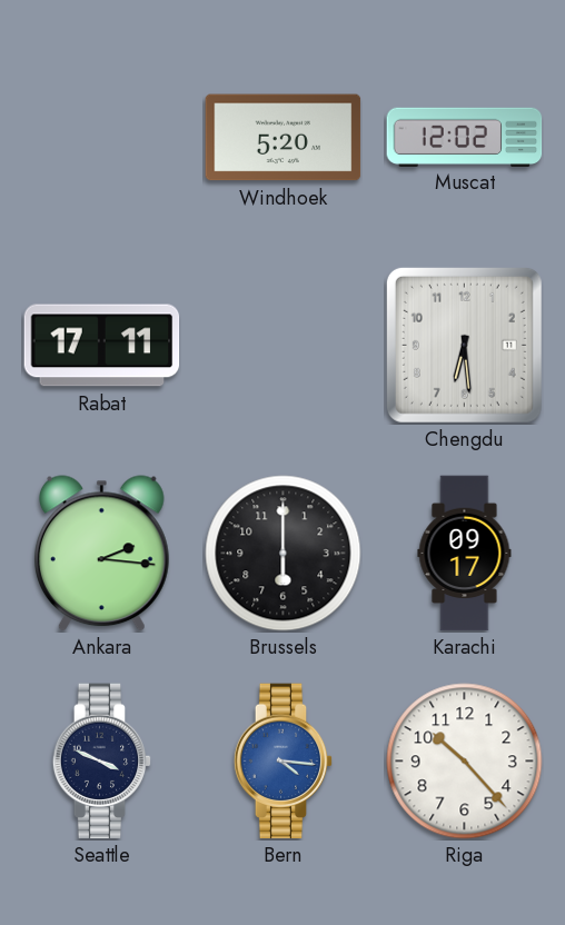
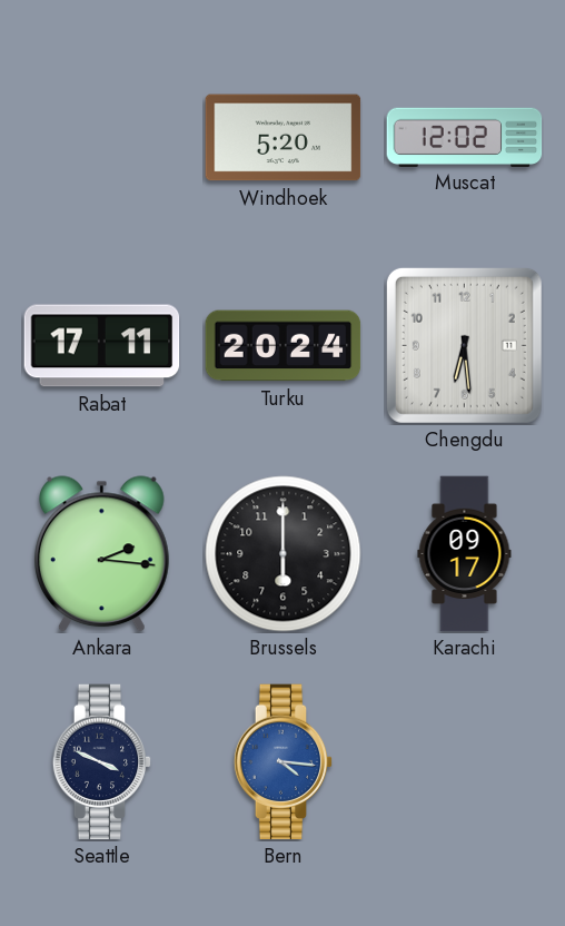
Turku: none -> 20:24 (284, 346)
Riga: 10:23 -> none (465, 762)
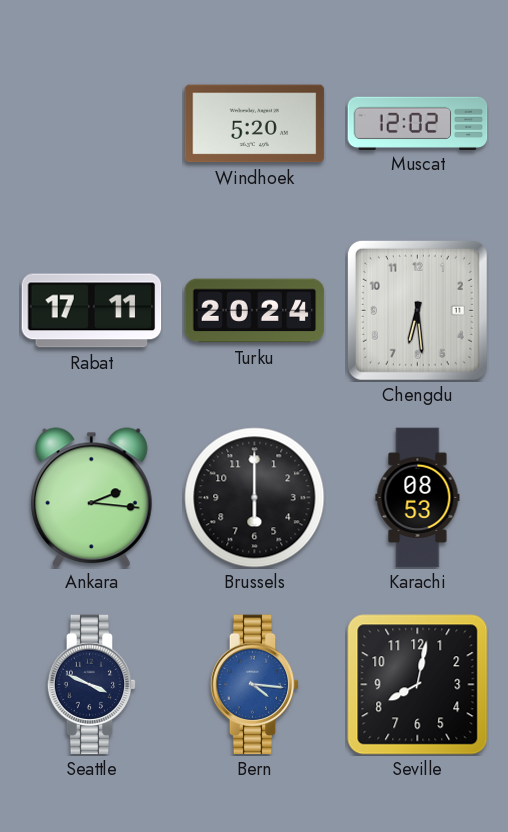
Karachi: 09:17 -> 08:53 (418, 498)
Seville: none -> 8:02 (418, 685)
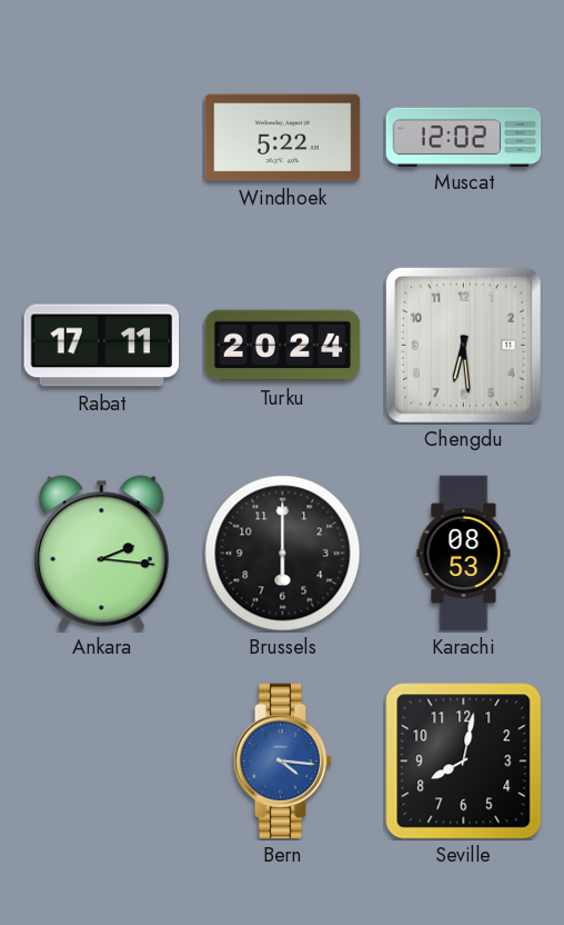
Windhoek: 5:20 -> 5:22 (283, 138)
Seattle: 3:49 -> none (92, 685)
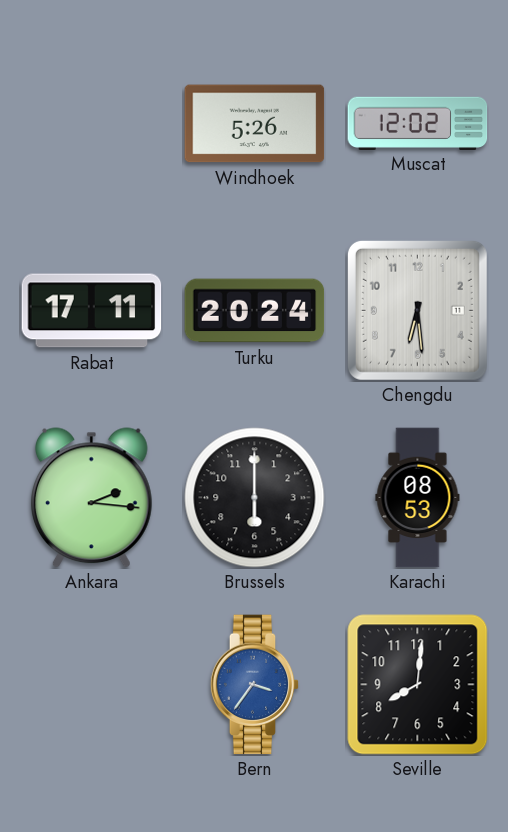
Windhoek: 5:22 -> 5:26 (255, 124)
Bern: 4:16 -> 3:36 (255, 685)
Seville: 8:02 -> 8:01 (418, 685)
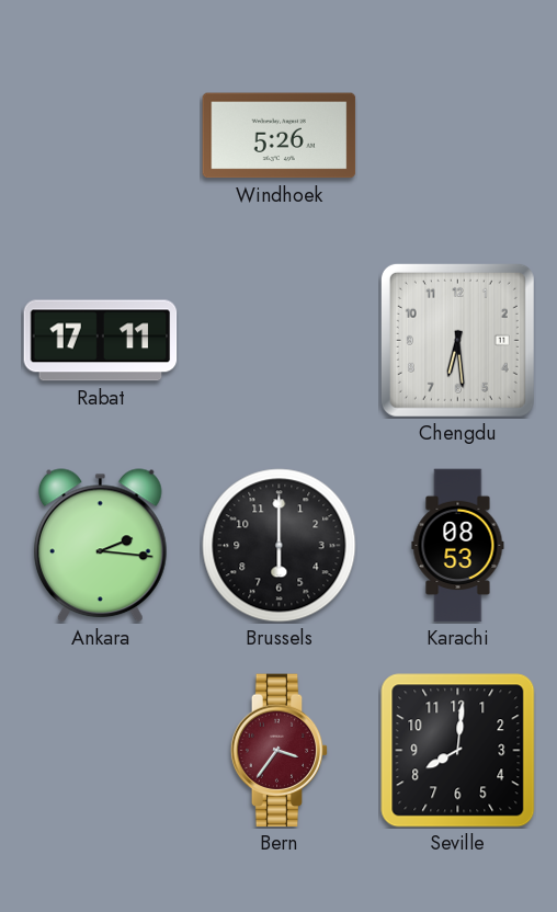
Muscat: 12:02 -> none (418, 123)
Turku: 20:24 -> none (255, 311)
Bern dial: blue -> burgundy (280, 751)
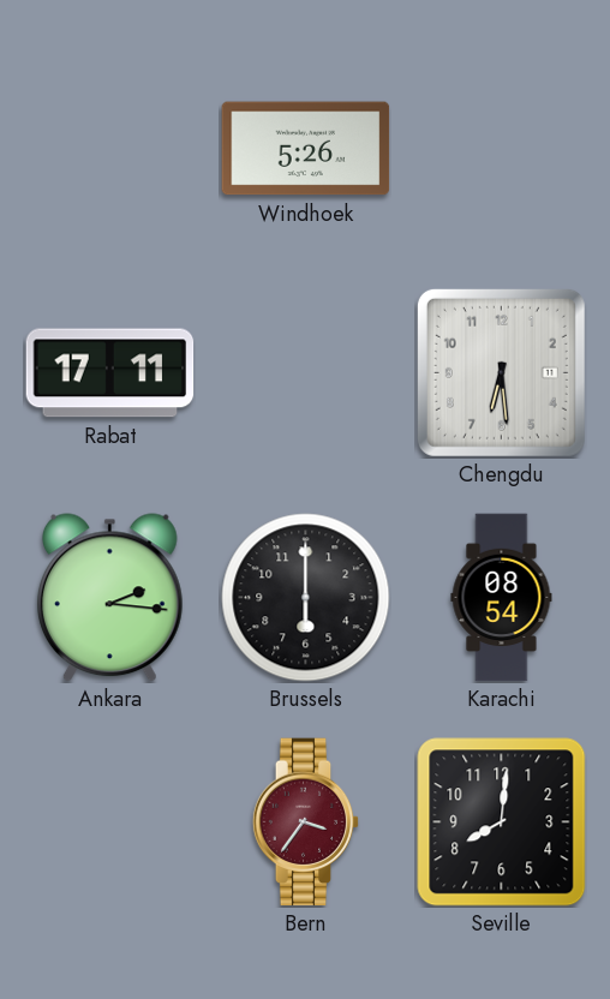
Karachi: 08:53 -> 08:54 (502, 598)
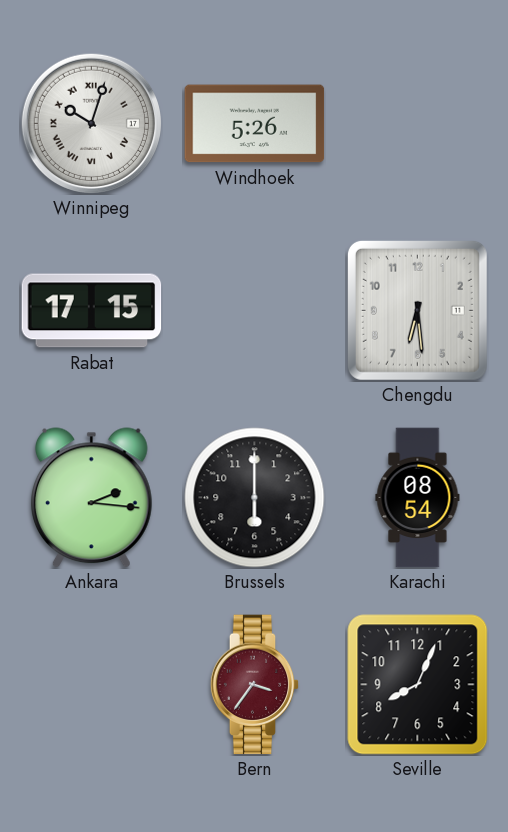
Winnipeg: none -> 10:03 (91, 123)
Rabat: 17:11 -> 17:15 (92, 311)
Seville: 8:01 -> 8:04 (418, 685)
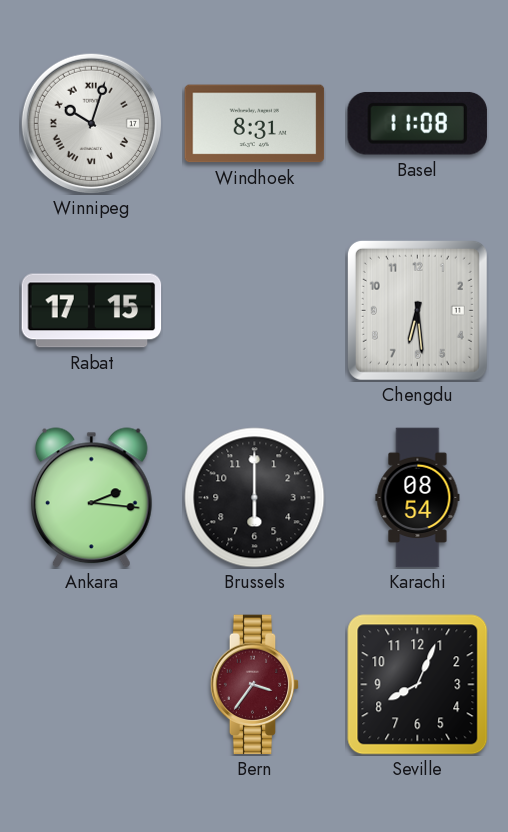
Windhoek: 5:26 -> 8:31 (255, 124)
Basel: none -> 11:08 (417, 124)
